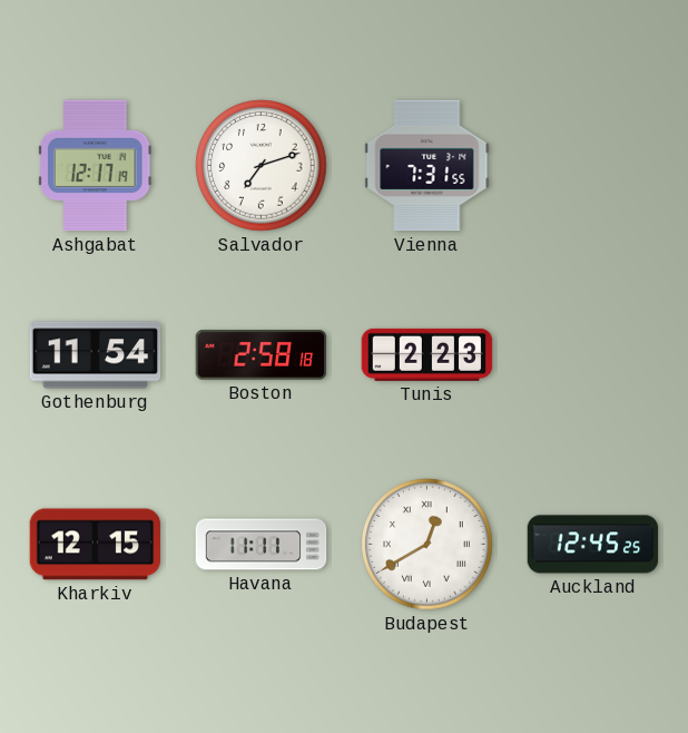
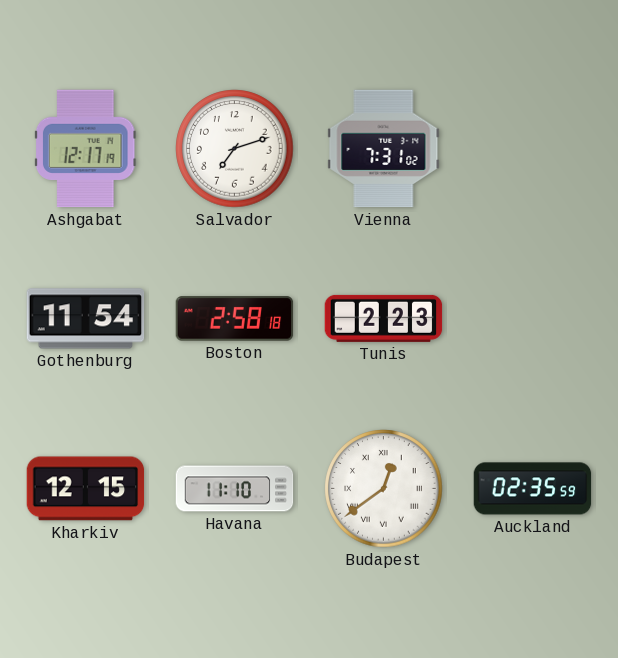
Vienna: 7:31:55 -> 7:31:02 (384, 149)
Havana: 11:11 -> 11:10 (235, 489)
Budapest: 12:40 -> 12:39 (384, 489)
Auckland: 12:45 -> 02:35 (533, 489)
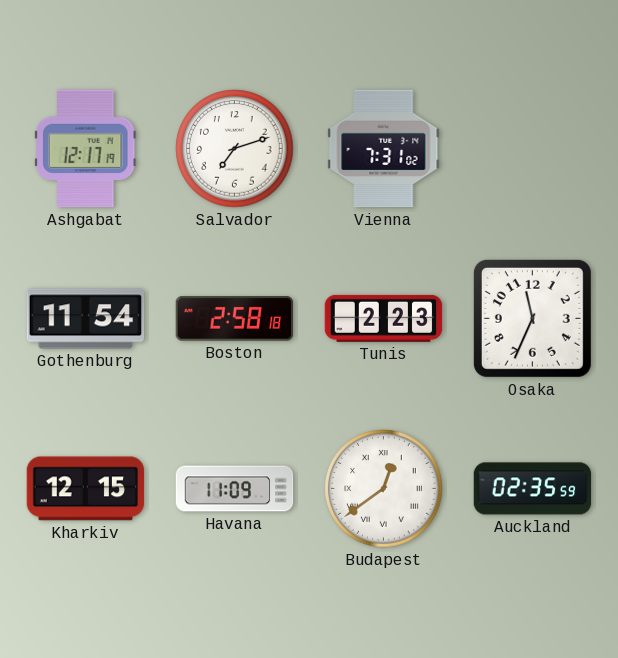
Osaka: none -> 11:34 (532, 318)
Havana: 11:10 -> 11:09 (235, 489)
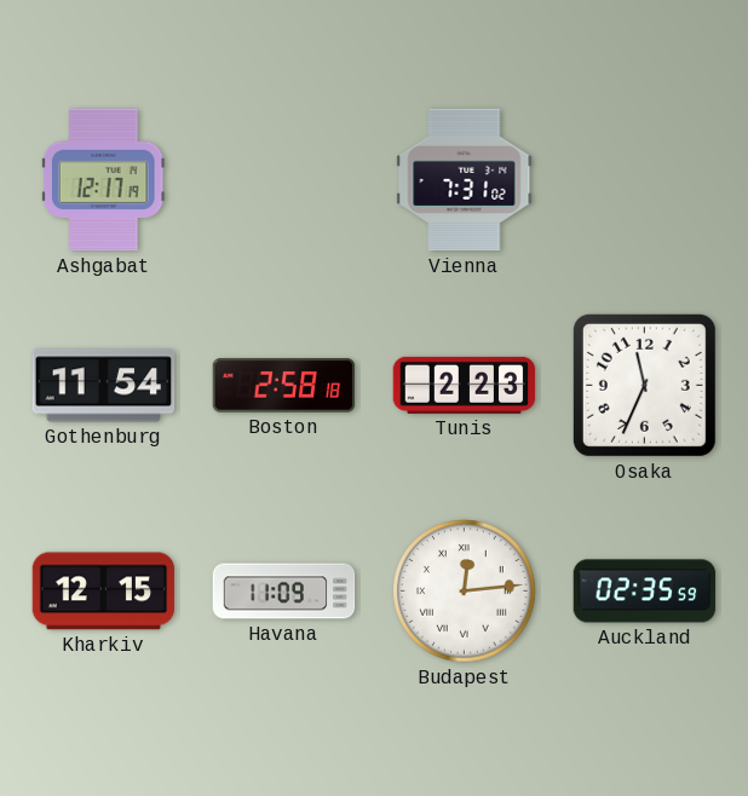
Salvador: 7:12 -> none (235, 149)
Budapest: 12:39 -> 12:14 (465, 592)
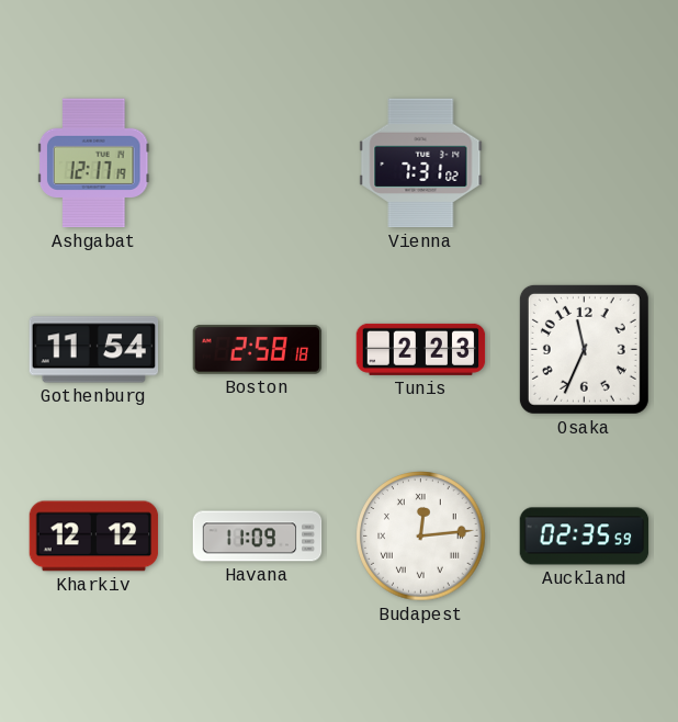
Kharkiv: 12:15 -> 12:12 (94, 537)
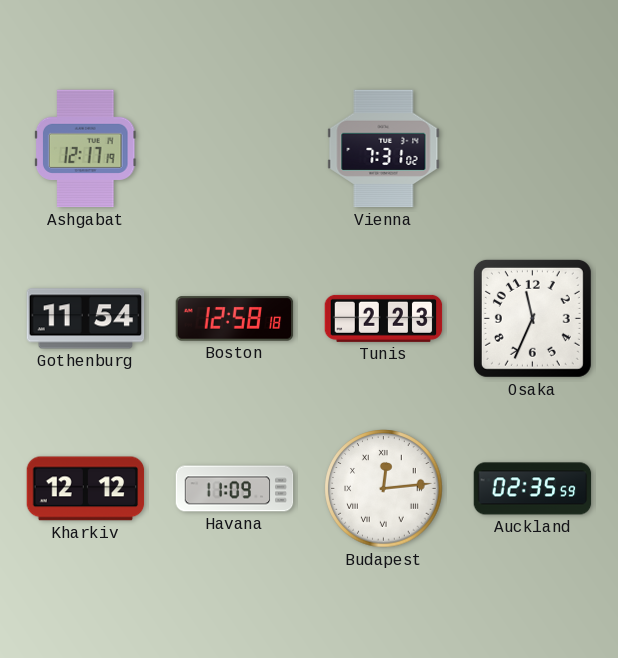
Boston: 2:58 -> 12:58 (235, 319)
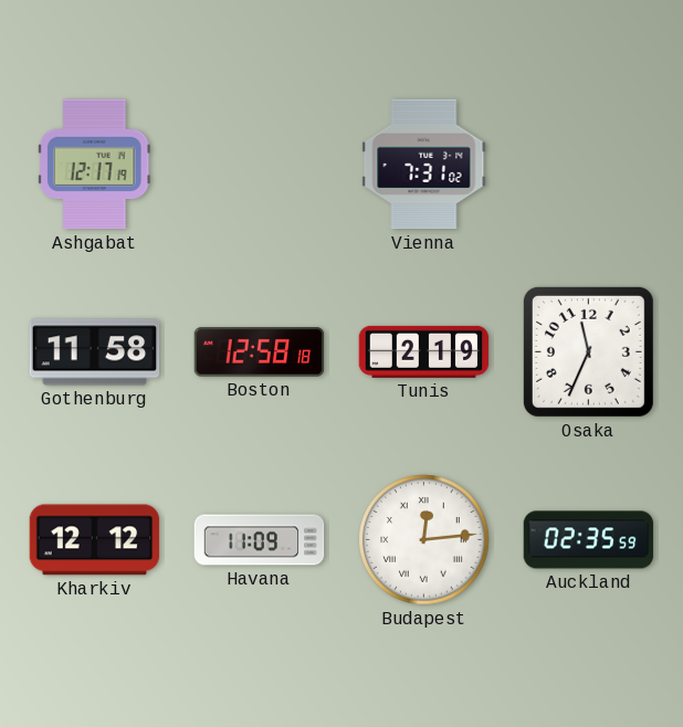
Gothenburg: 11:54 -> 11:58 (95, 352)
Tunis: 2:23 -> 2:19 (424, 351)
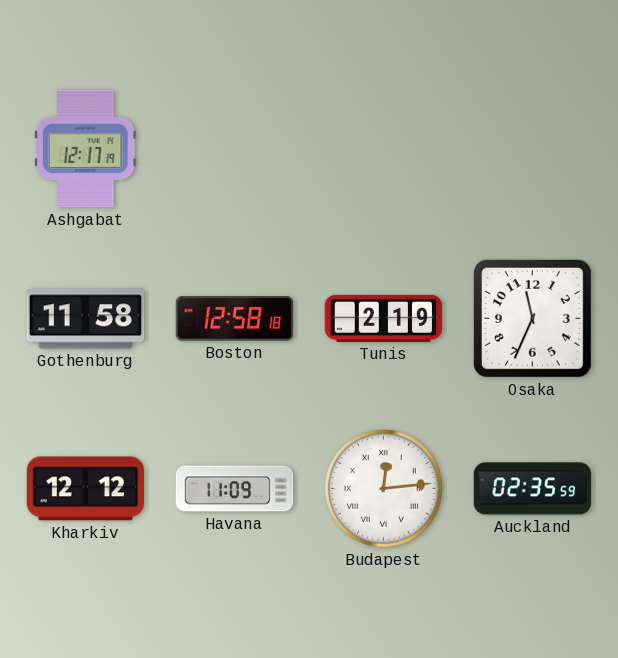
Vienna: 7:31 -> none (424, 165)
